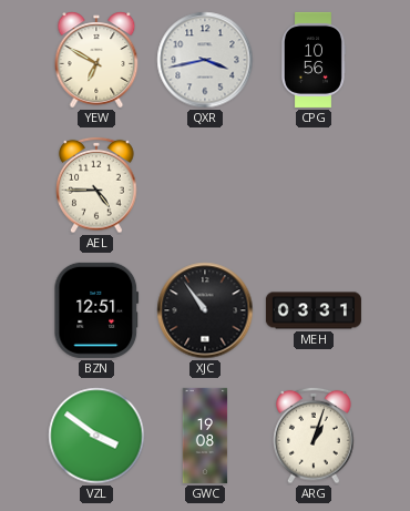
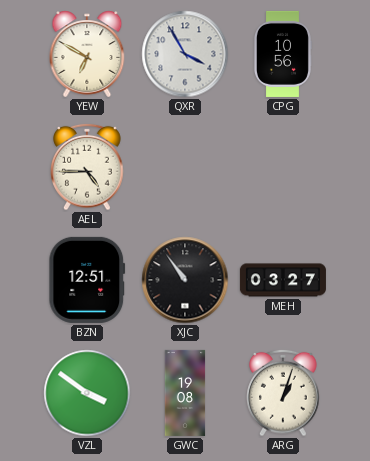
QXR: 3:43 -> 3:55 (185, 54)
MEH: 03:31 -> 03:27 (283, 280)
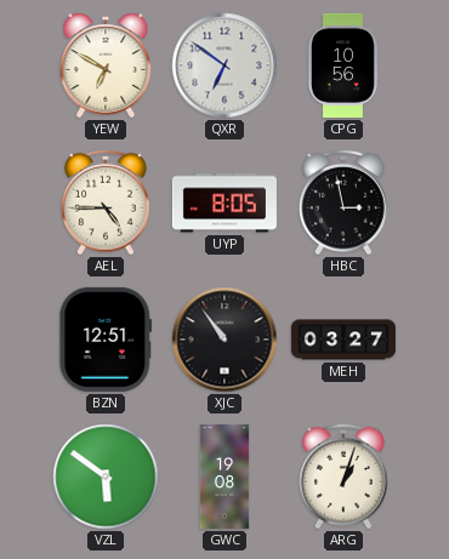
QXR: 3:55 -> 6:51 (224, 65)
UYP: none -> 8:05 (224, 203)
HBC: none -> 2:58 (343, 203)
VZL: 3:51 -> 5:51 (106, 477)
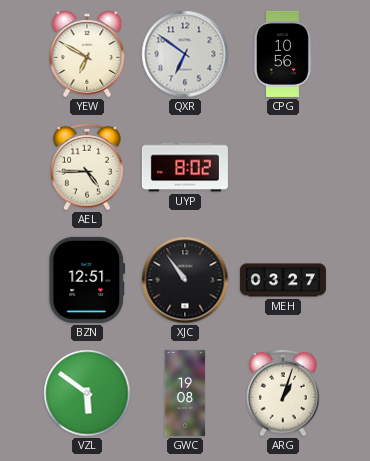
UYP: 8:05 -> 8:02 (185, 167)
HBC: 2:58 -> none (343, 203)
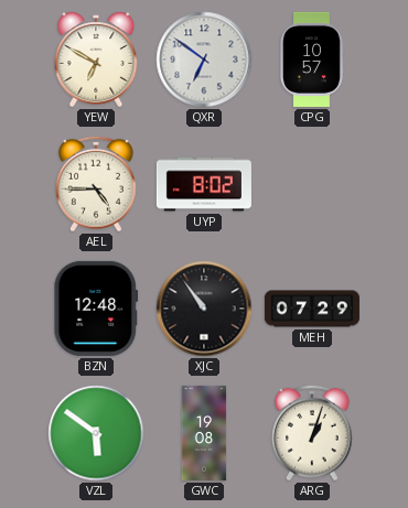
CPG: 10:56 -> 10:57 (311, 60)
BZN: 12:51 -> 12:48 (96, 309)
MEH: 03:27 -> 07:29 (312, 309)
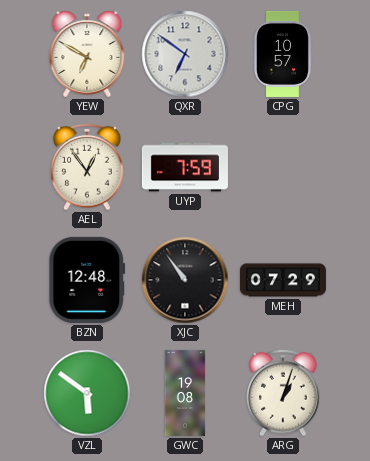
AEL: 4:45 -> 12:54 (87, 167)
UYP: 8:02 -> 7:59 (185, 167)
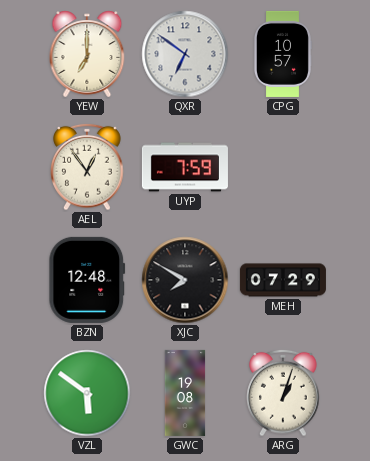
YEW: 6:50 -> 7:00 (87, 54)
XJC: 10:54 -> 7:50 (185, 280)
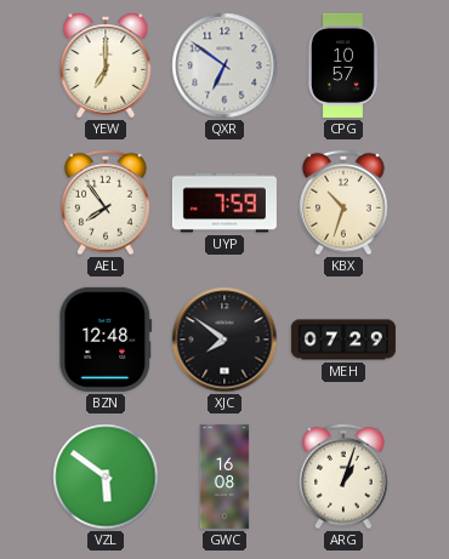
AEL: 12:54 -> 7:54 (106, 203)
KBX: none -> 10:33 (343, 203)
XJC: 7:50 -> 7:51 (224, 340)
GWC: 19:08 -> 16:08 (224, 477)
